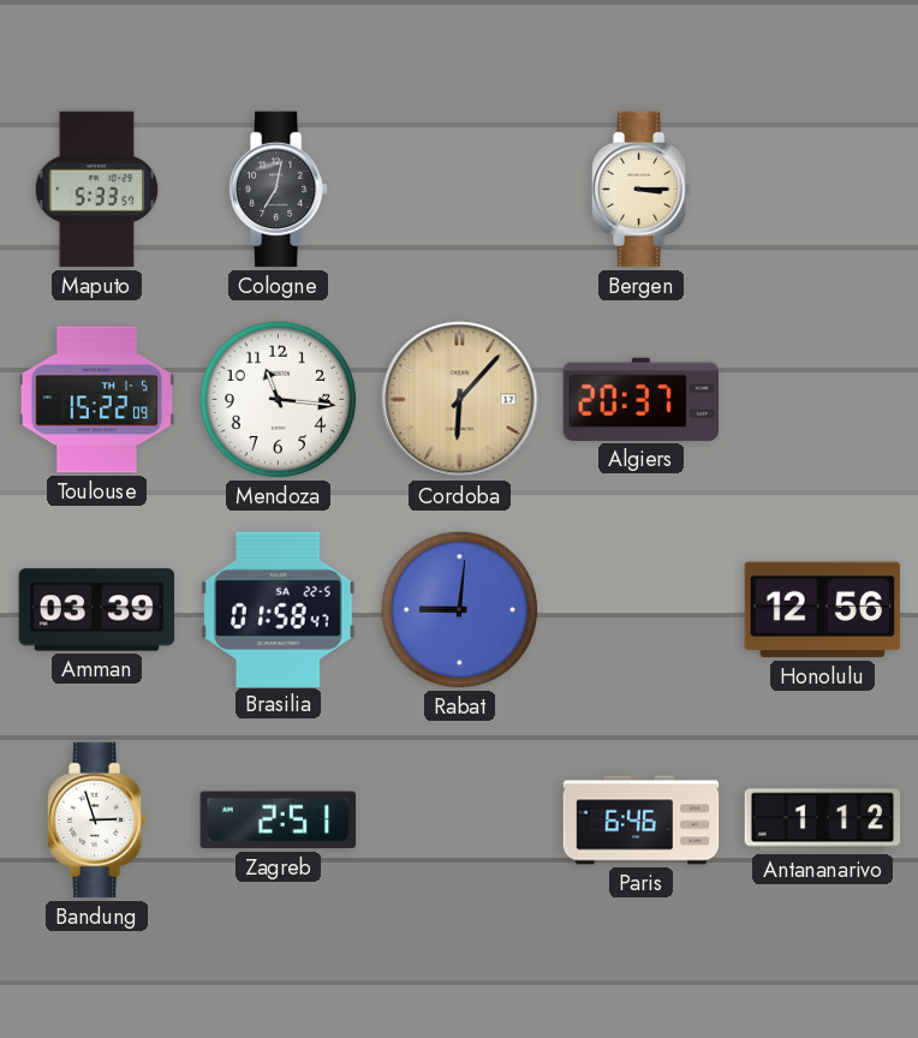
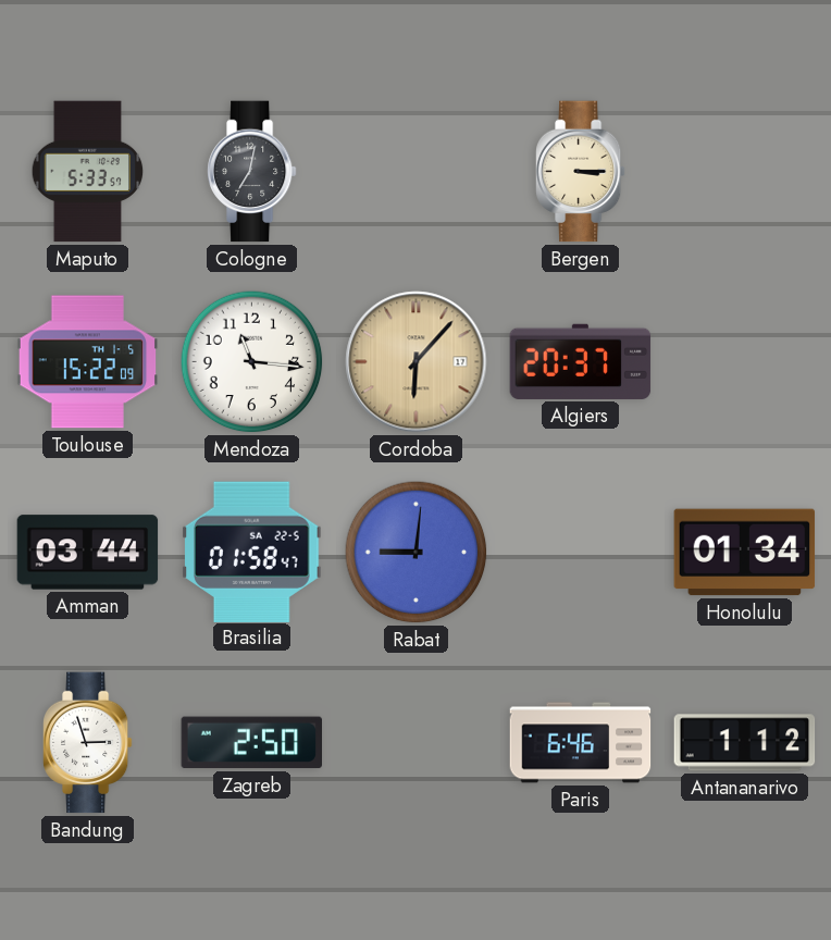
Amman: 03:39 -> 03:44 (88, 553)
Honolulu: 12:56 -> 01:34 (745, 553)
Zagreb: 2:51 -> 2:50 (251, 743)
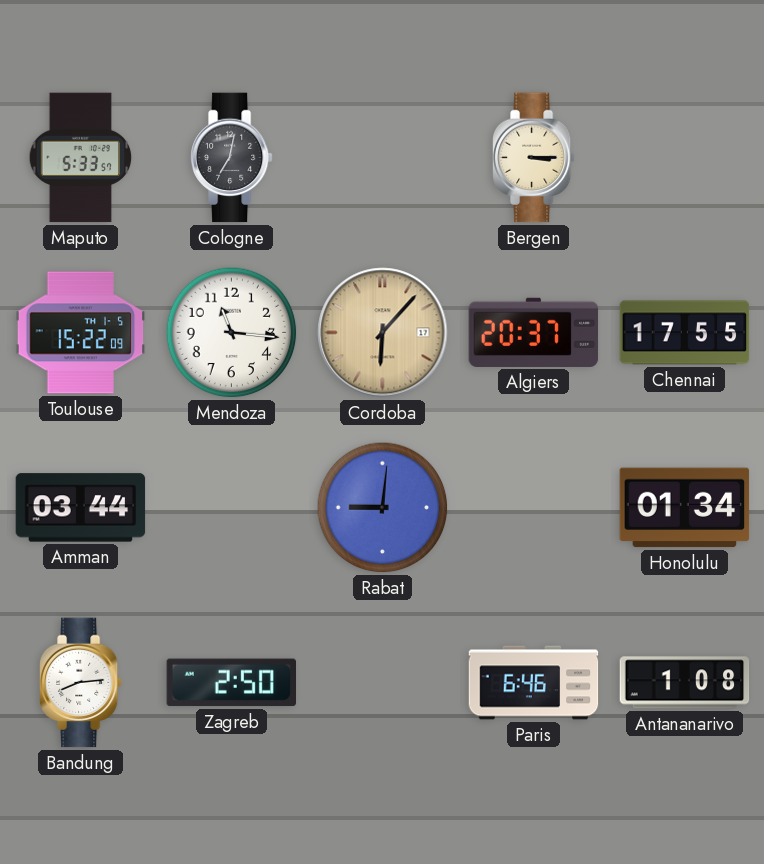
Chennai: none -> 17:55 (685, 333)
Brasilia: 01:58 -> none (252, 552)
Bandung: 2:57 -> 8:14 (81, 683)
Antananarivo: 1:12 -> 1:08 (685, 683)
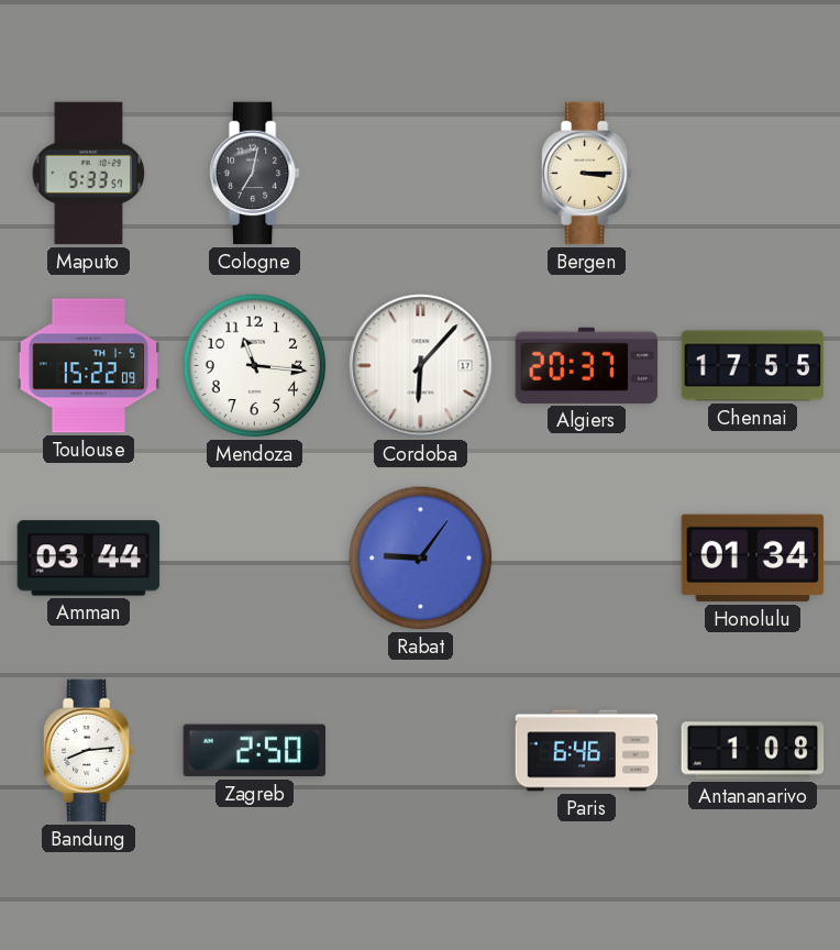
Cordoba dial: champagne -> white (421, 366)
Rabat: 9:01 -> 9:06 (421, 559)
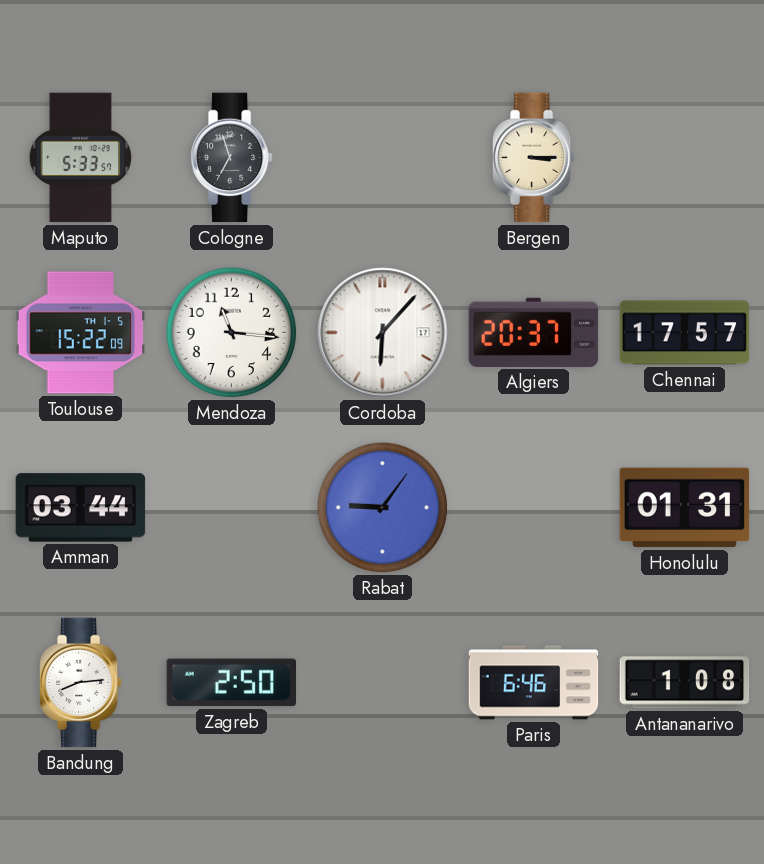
Cologne: 7:02 -> 6:57 (232, 158)
Chennai: 17:55 -> 17:57 (685, 333)
Honolulu: 01:34 -> 01:31 (685, 508)
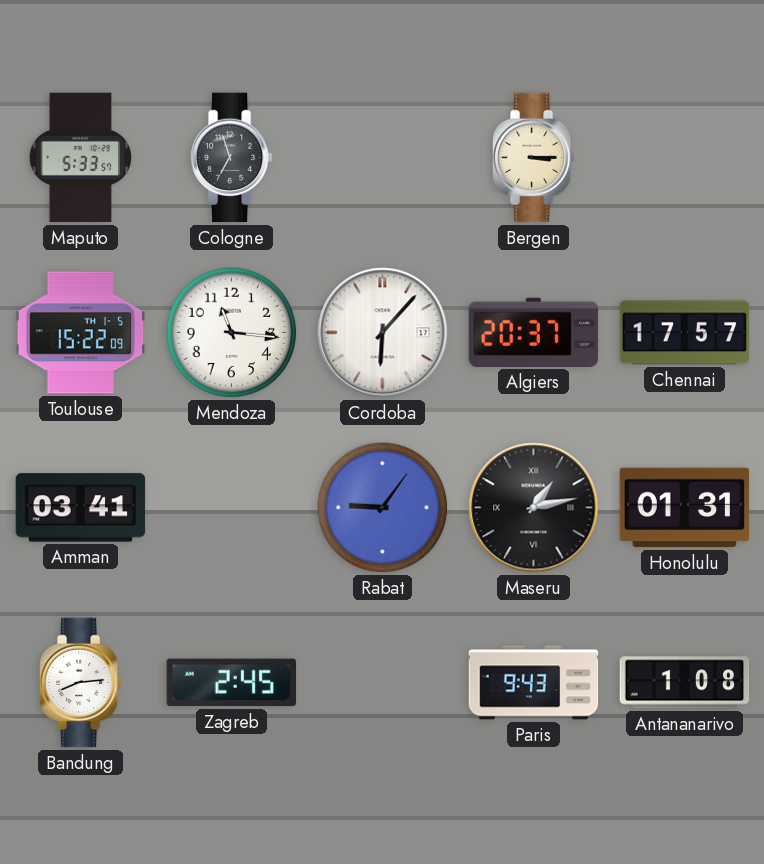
Amman: 03:44 -> 03:41 (81, 508)
Maseru: none -> 1:13 (534, 508)
Zagreb: 2:50 -> 2:45 (231, 683)
Paris: 6:46 -> 9:43 (534, 683)
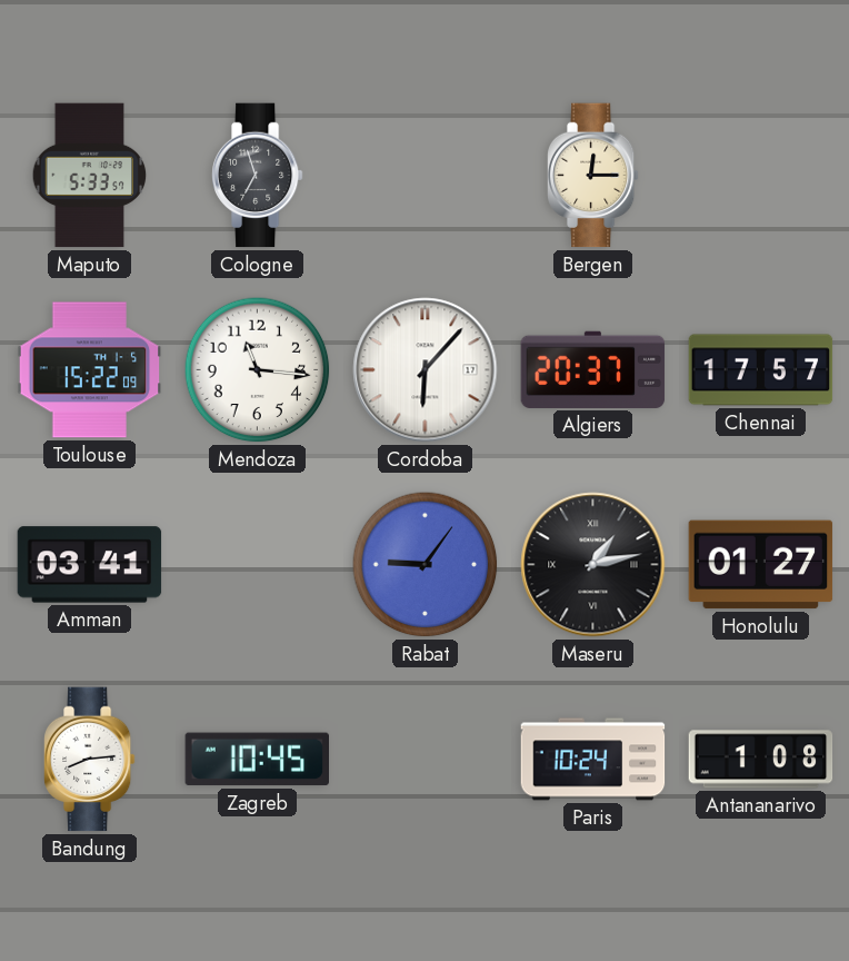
Bergen: 3:15 -> 12:15 (593, 176)
Honolulu: 01:31 -> 01:27 (761, 565)
Zagreb: 2:45 -> 10:45 (257, 760)
Paris: 9:43 -> 10:24 (593, 760)
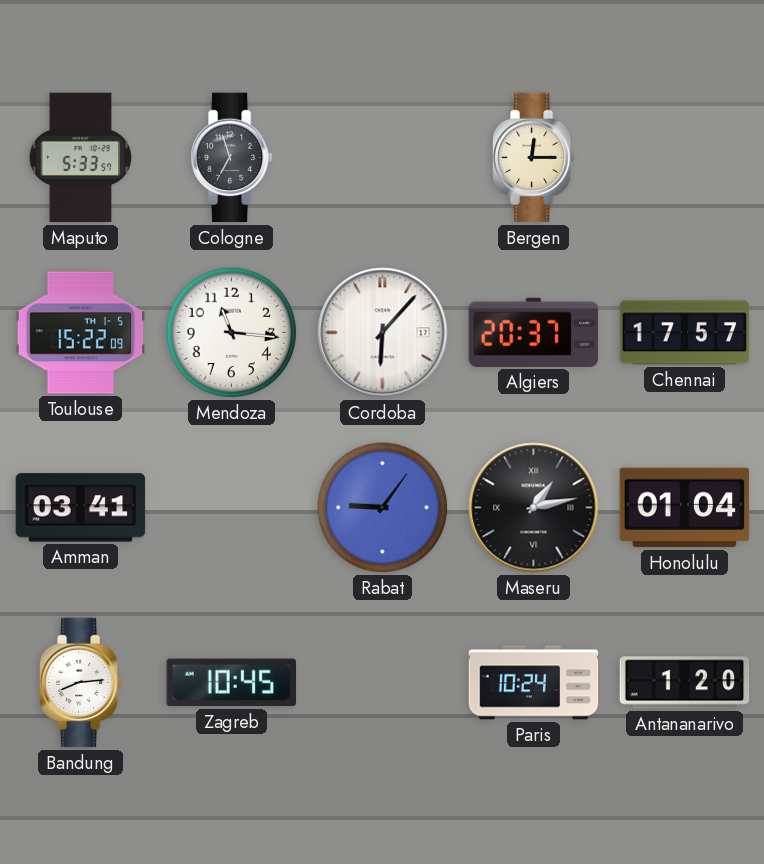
Honolulu: 01:27 -> 01:04 (685, 508)
Antananarivo: 1:08 -> 1:20 (685, 683)
